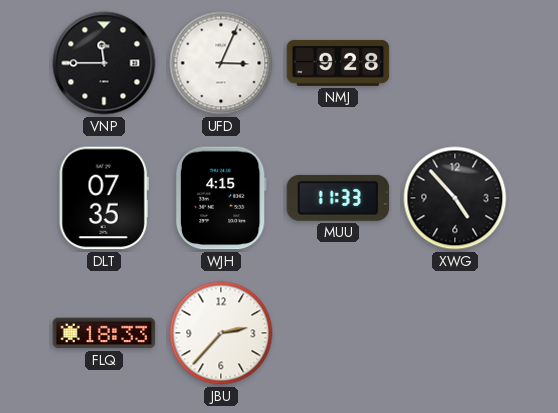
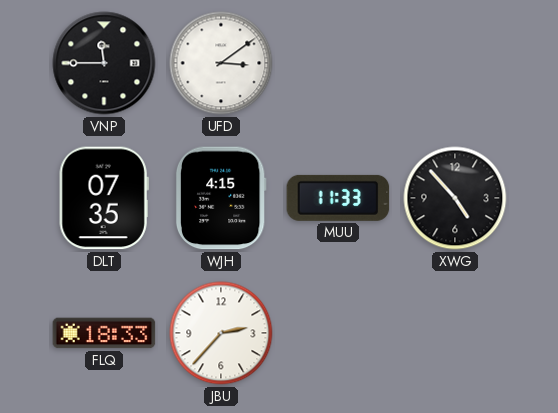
UFD: 3:04 -> 3:09 (221, 63)
NMJ: 9:28 -> none (338, 63)
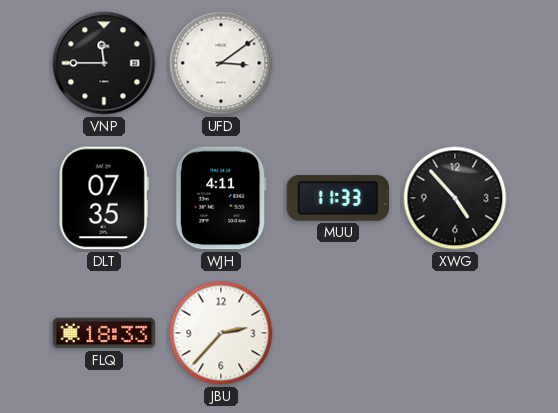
WJH: 4:15 -> 4:11 (221, 198)
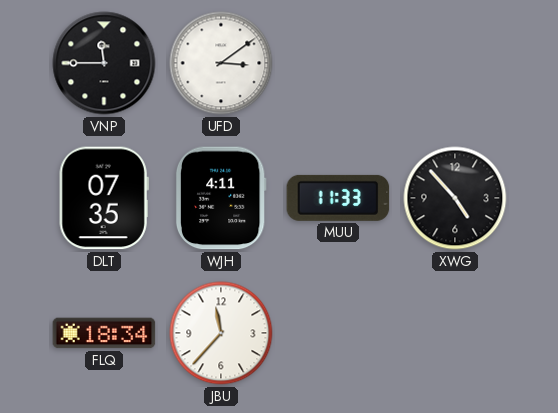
FLQ: 18:33 -> 18:34 (104, 333)
JBU: 2:37 -> 11:37 (221, 333)
